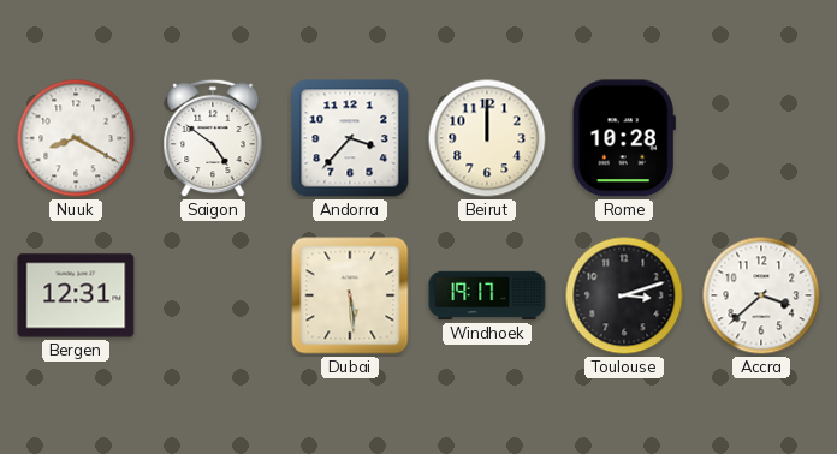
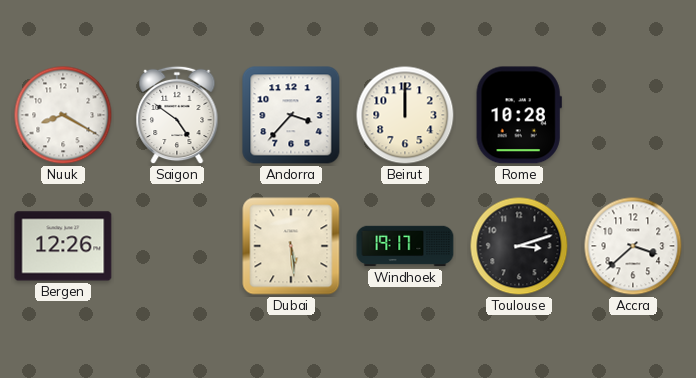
Bergen: 12:31 -> 12:26 (63, 246)
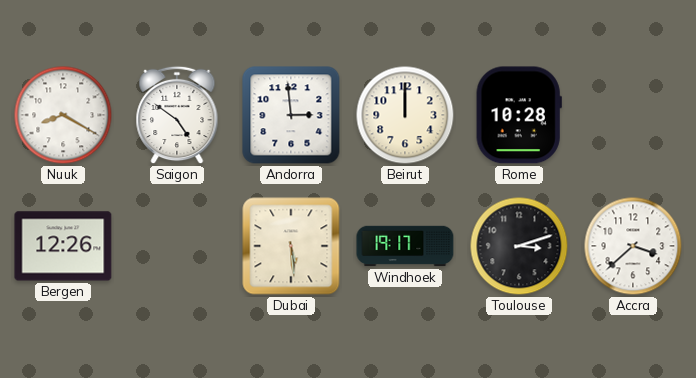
Andorra: 3:37 -> 2:59 (291, 115)
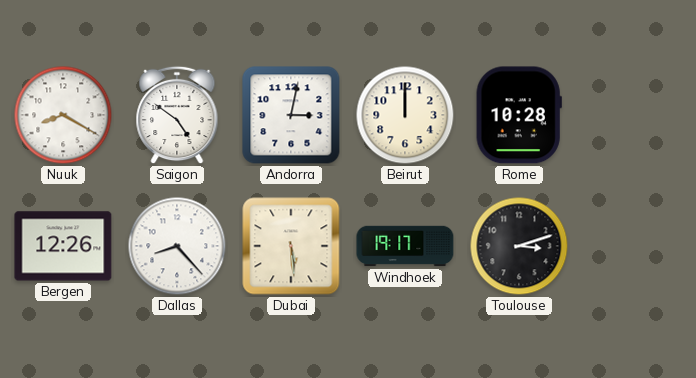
Andorra: 2:59 -> 3:02 (291, 115)
Dallas: none -> 8:23 (177, 246)
Accra: 3:38 -> none (633, 246)
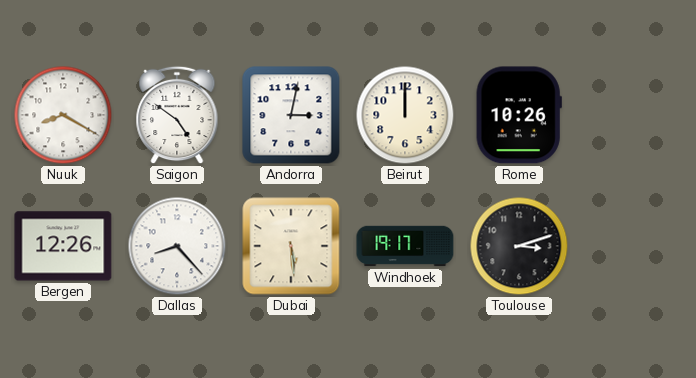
Rome: 10:28 -> 10:26 (519, 115)
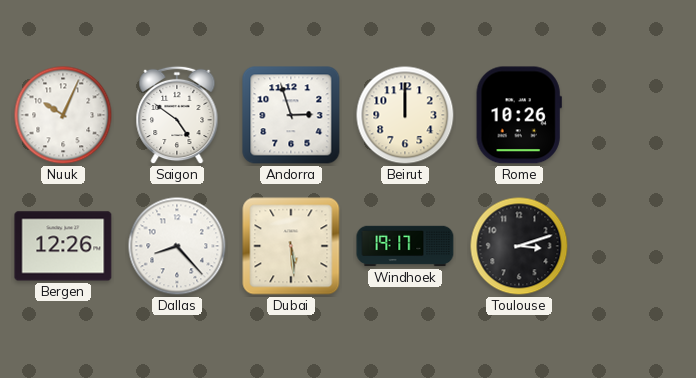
Nuuk: 8:20 -> 10:04 (63, 115)
Andorra: 3:02 -> 2:57 (291, 115)
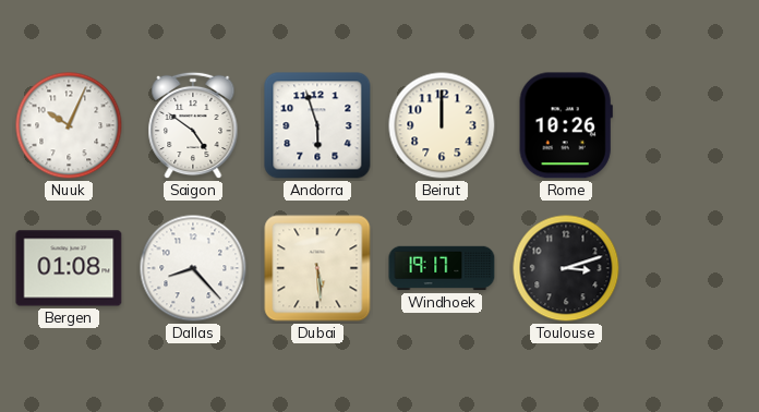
Andorra: 2:57 -> 5:57 (317, 125)
Bergen: 12:26 -> 01:08 (69, 268)
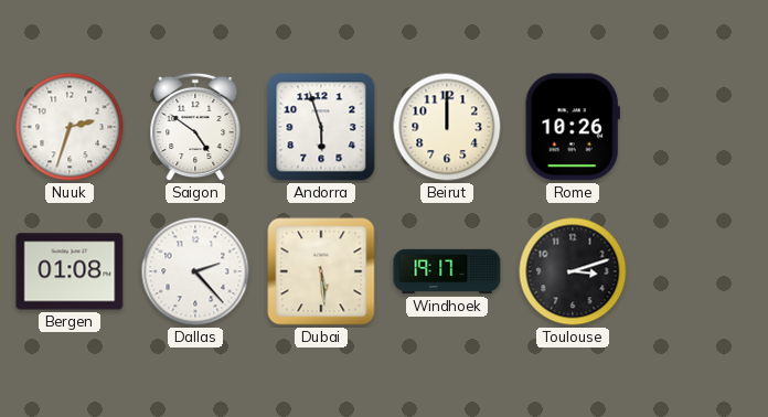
Nuuk: 10:04 -> 2:33 (70, 127)
Dallas: 8:23 -> 2:23 (195, 271)
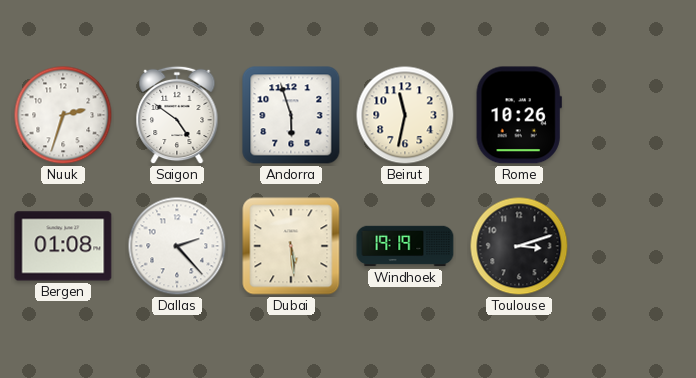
Beirut: 12:00 -> 11:32 (405, 115)
Windhoek: 19:17 -> 19:19 (405, 246)
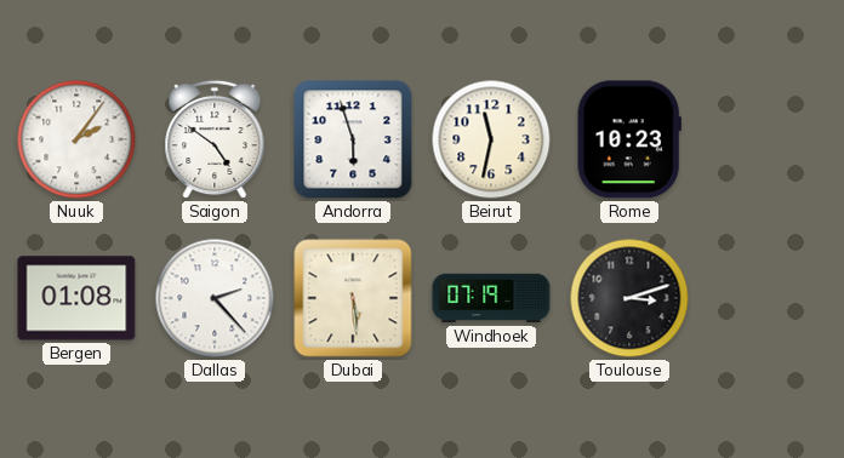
Nuuk: 2:33 -> 2:06 (76, 139)
Rome: 10:26 -> 10:23 (629, 139)
Windhoek: 19:19 -> 07:19 (491, 298)
